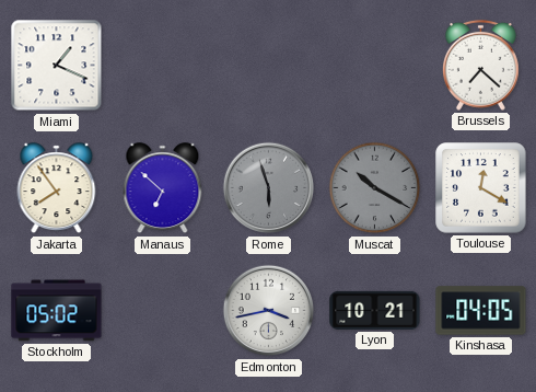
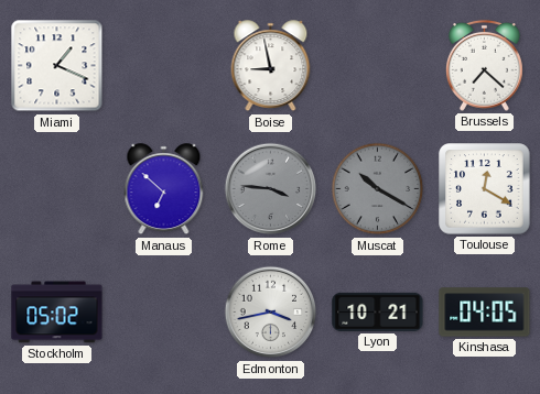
Boise: none -> 8:58 (271, 66)
Jakarta: 7:54 -> none (57, 188)
Rome: 5:57 -> 3:46 (271, 189)
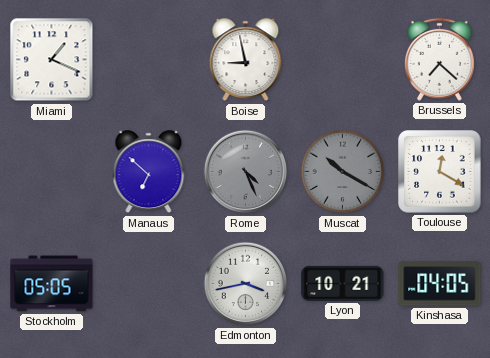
Rome: 3:46 -> 4:26 (246, 172)
Stockholm: 05:02 -> 05:05 (52, 284)
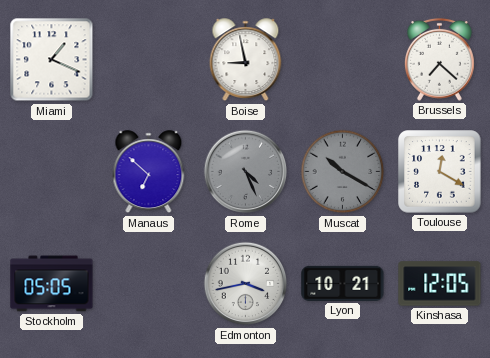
Kinshasa: 04:05 -> 12:05 (440, 284)
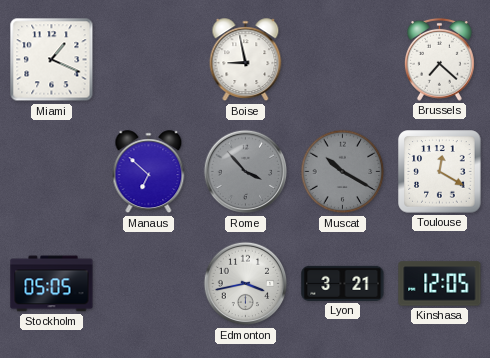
Rome: 4:26 -> 3:53 (246, 172)
Lyon: 10:21 -> 3:21 (343, 283)
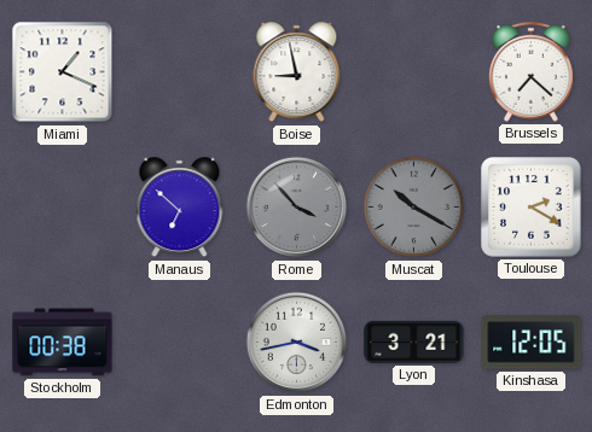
Toulouse: 12:20 -> 2:20 (532, 208)
Stockholm: 05:05 -> 00:38 (63, 343)
